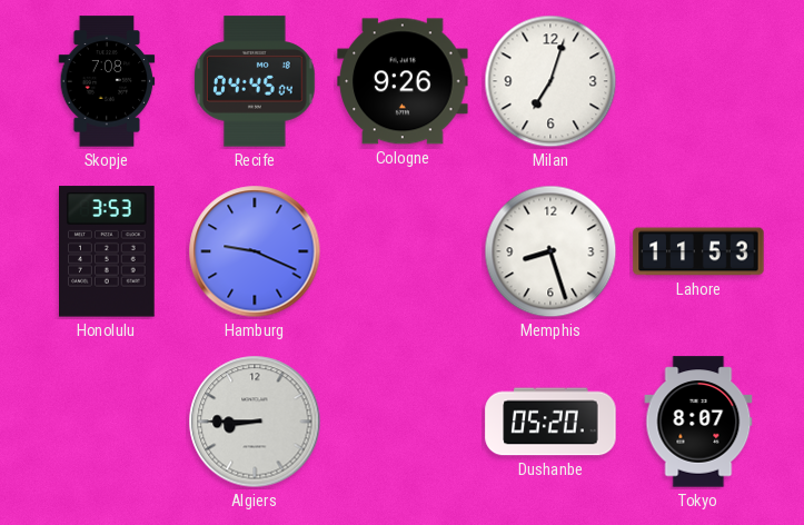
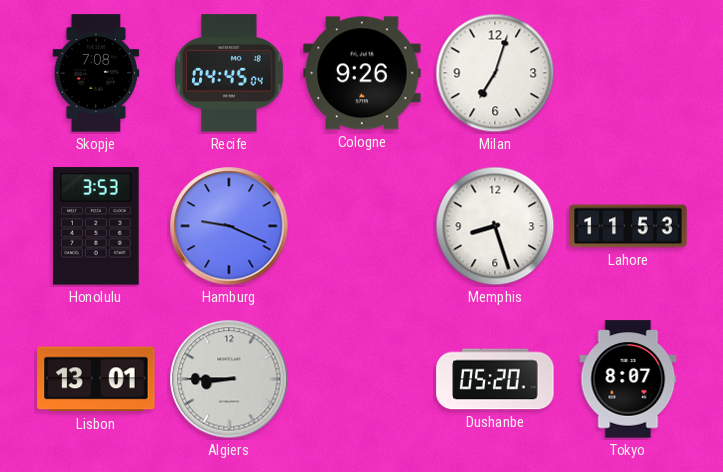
Lisbon: none -> 13:01 (96, 379)
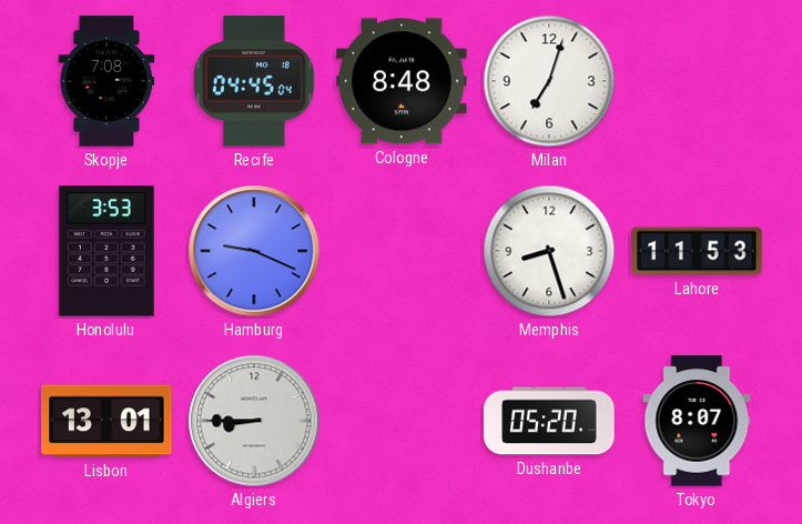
Cologne: 9:26 -> 8:48 (402, 81)
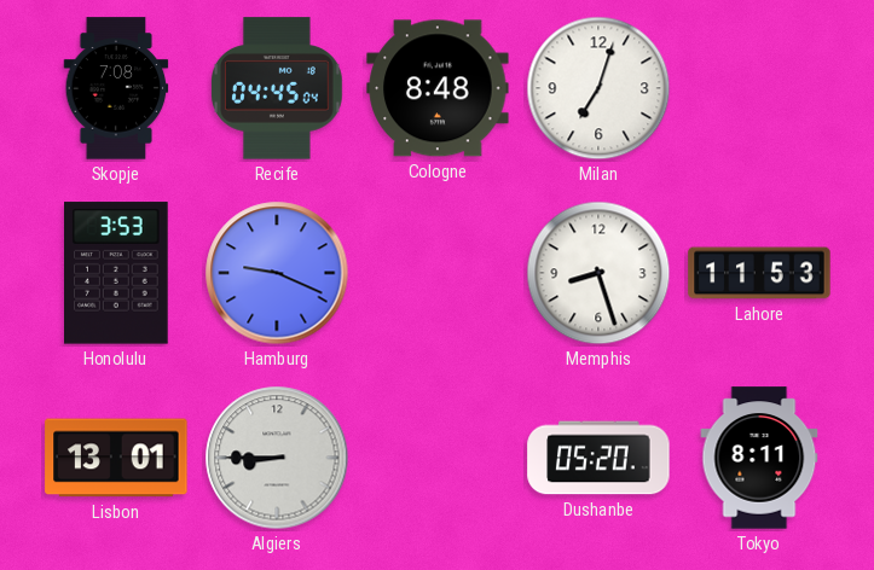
Tokyo: 8:07 -> 8:11 (759, 458)
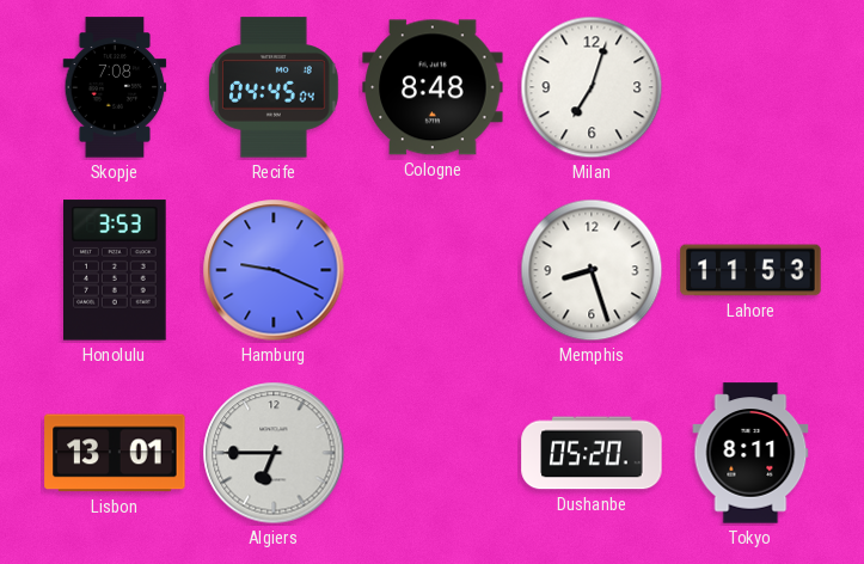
Algiers: 8:45 -> 6:45 (274, 453)
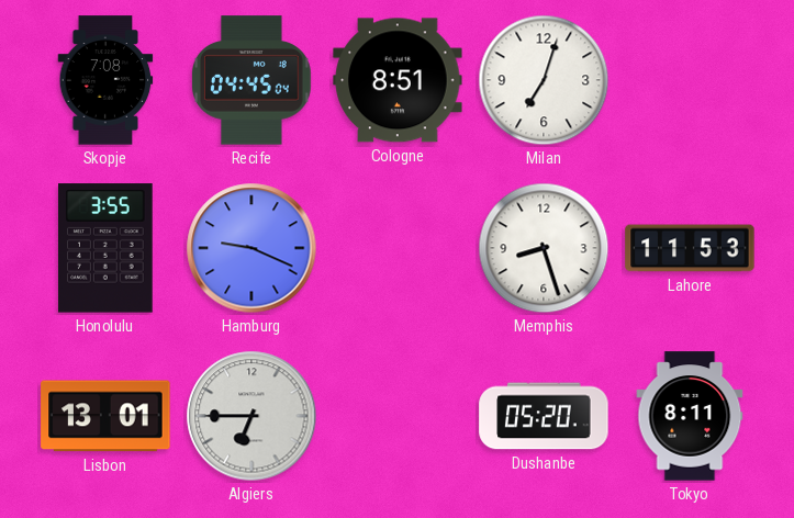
Cologne: 8:48 -> 8:51 (398, 80)
Honolulu: 3:53 -> 3:55 (107, 248)
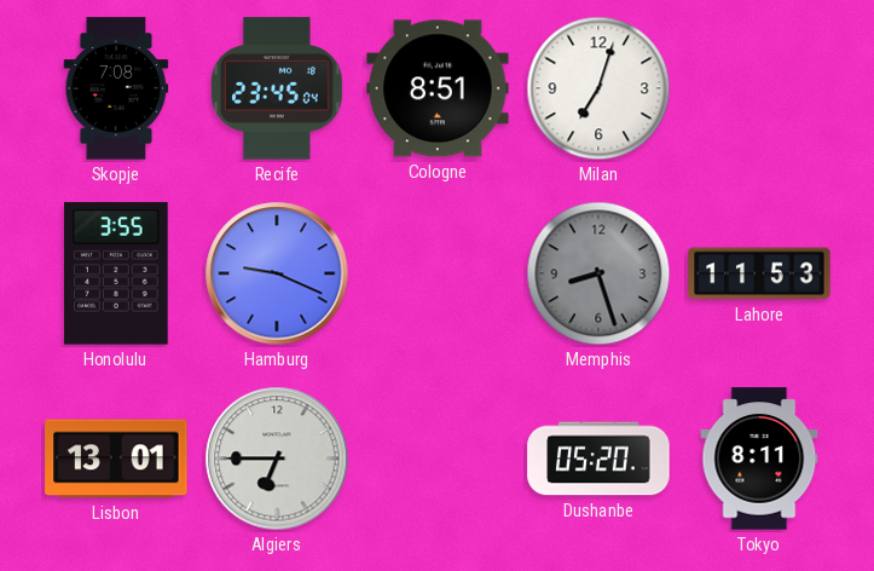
Recife: 04:45 -> 23:45 (278, 88)
Memphis dial: white -> grey (598, 273)
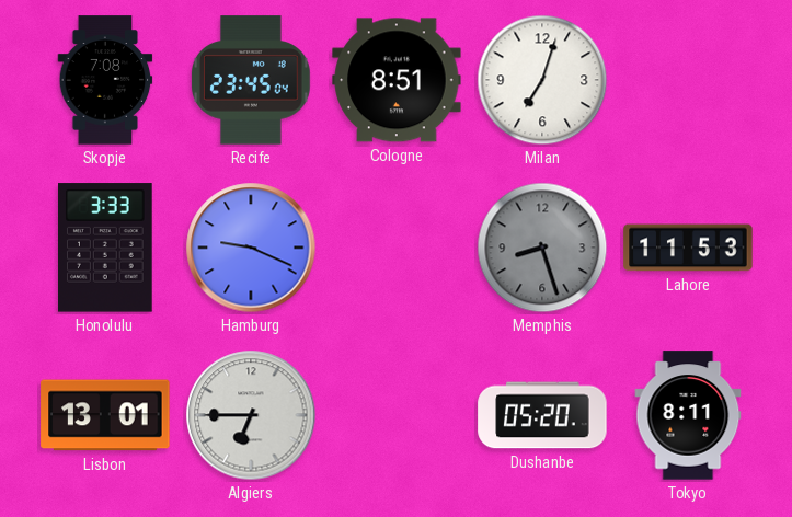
Honolulu: 3:55 -> 3:33 (106, 248)
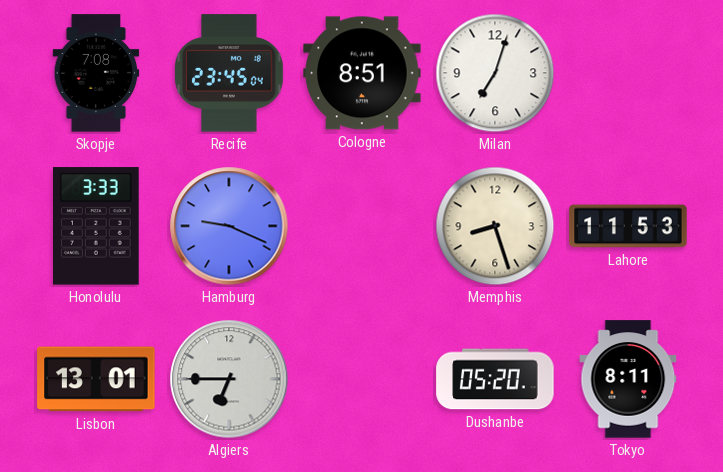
Memphis dial: grey -> cream (495, 226)
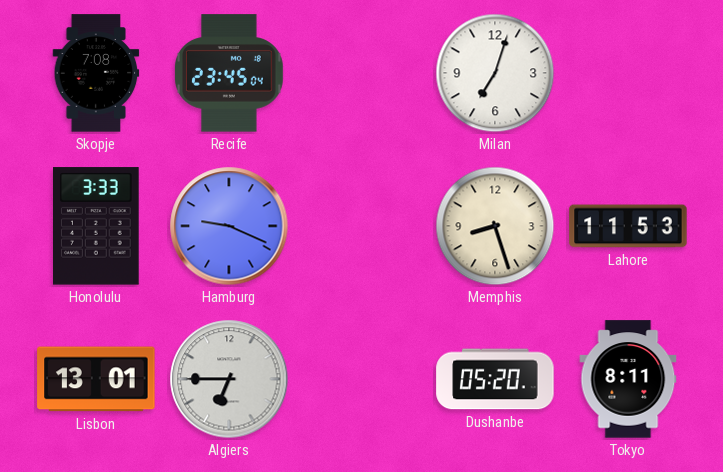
Cologne: 8:51 -> none (362, 73)
